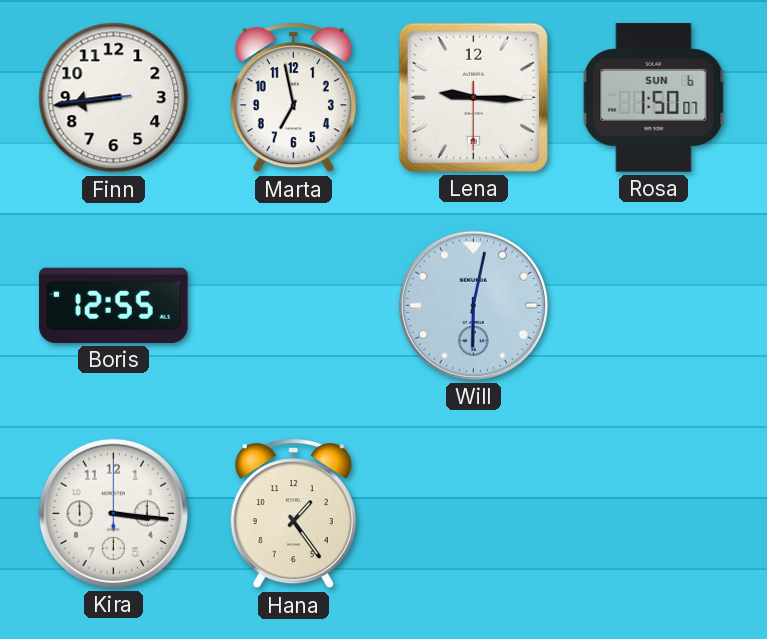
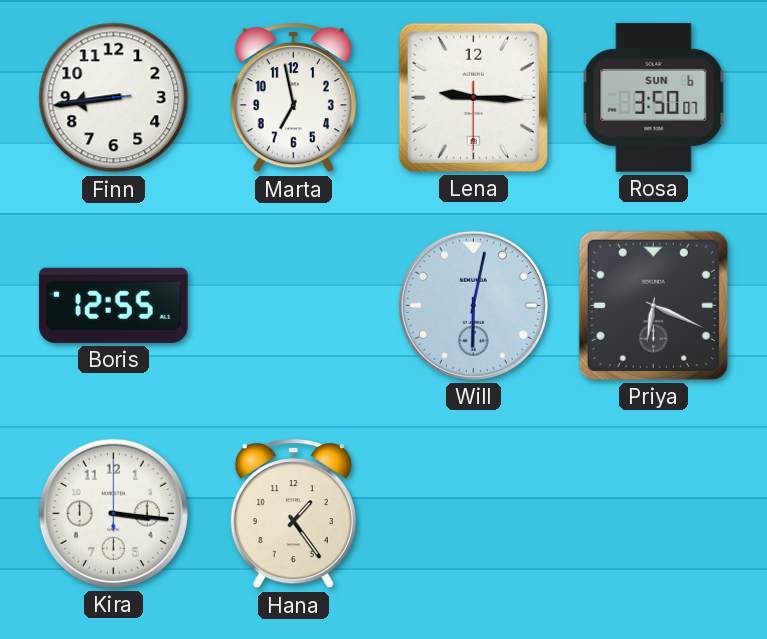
Rosa: 1:50 -> 3:50 (654, 98)
Priya: none -> 6:19 (653, 305)
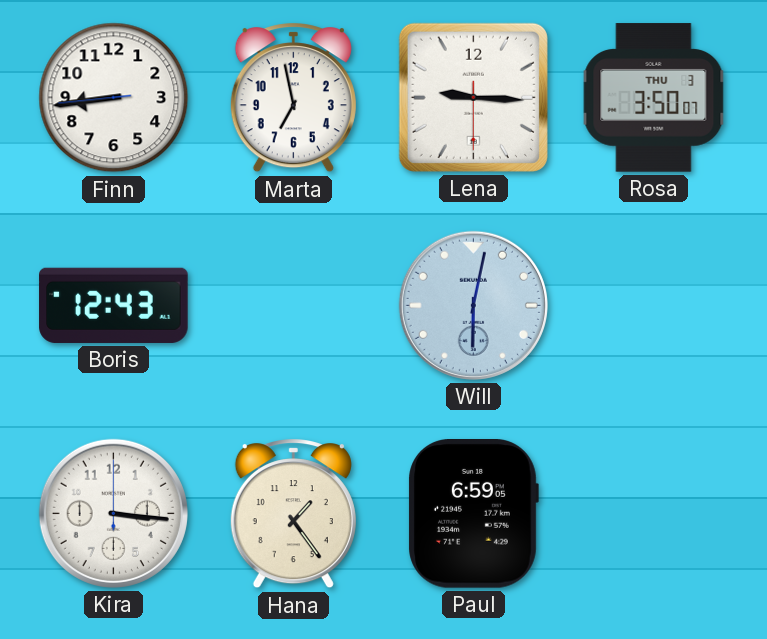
Rosa date: SUN 6 -> THU 3 (654, 98)
Boris: 12:55 -> 12:43 (114, 305)
Priya: 6:19 -> none (653, 305)
Paul: none -> 6:59 (473, 514)
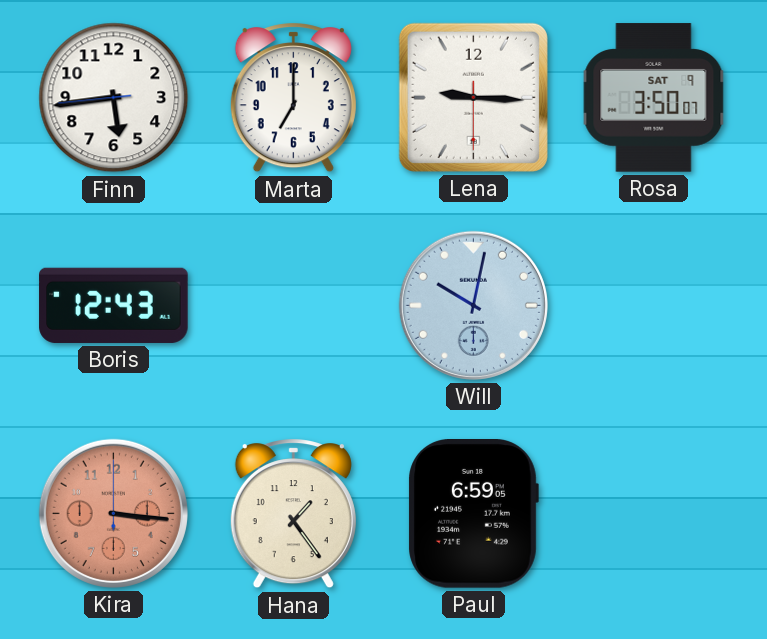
Finn: 8:43 -> 5:43 (114, 98)
Marta: 6:58 -> 7:00 (293, 98)
Rosa date: THU 3 -> SAT 9 (654, 98)
Will: 6:02 -> 10:02 (473, 305)
Kira dial: white -> salmon (113, 513)
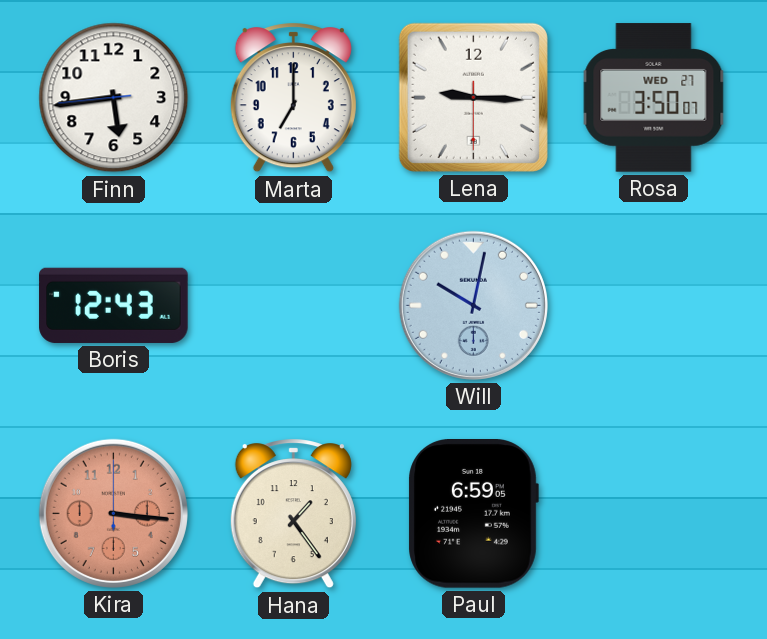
Rosa date: SAT 9 -> WED 27 (654, 98)
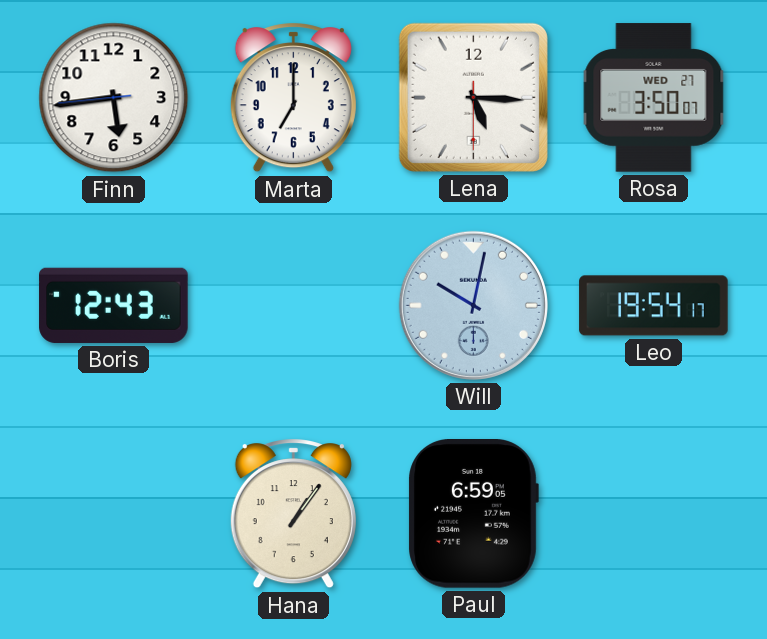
Lena: 9:15 -> 5:15 (473, 97)
Leo: none -> 19:54 (654, 306)
Kira: 3:16 -> none (113, 513)
Hana: 1:24 -> 1:06 (293, 514)
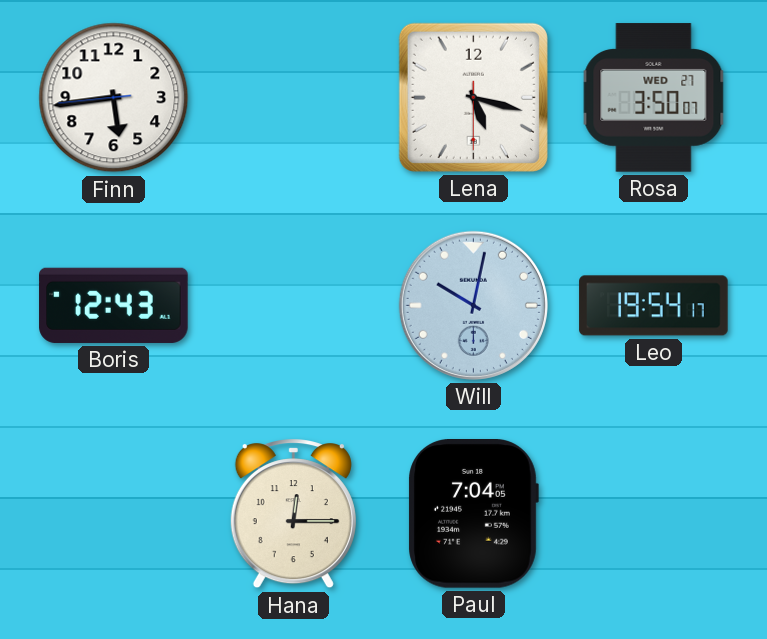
Marta: 7:00 -> none (293, 98)
Lena: 5:15 -> 5:17 (473, 97)
Hana: 1:06 -> 12:15 (293, 514)
Paul: 6:59 -> 7:04 (473, 514)
